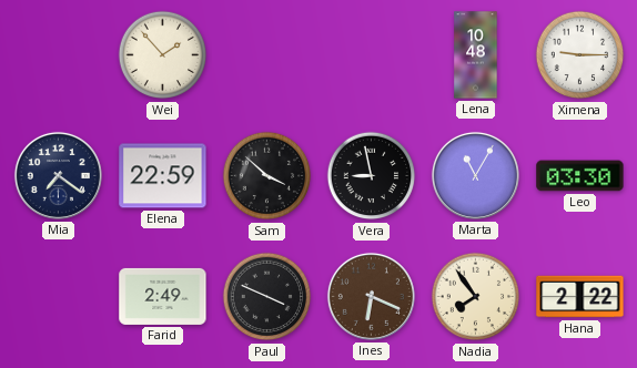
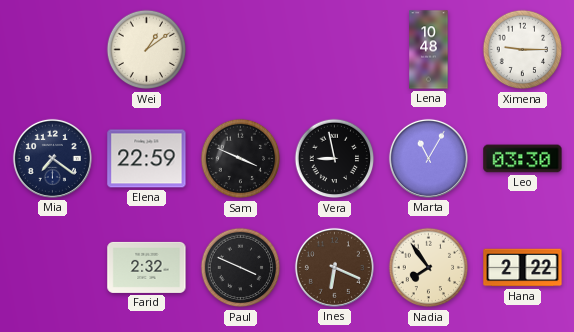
Wei: 1:53 -> 1:09 (147, 50)
Sam: 3:52 -> 3:49 (241, 159)
Farid: 2:49 -> 2:32 (147, 267)
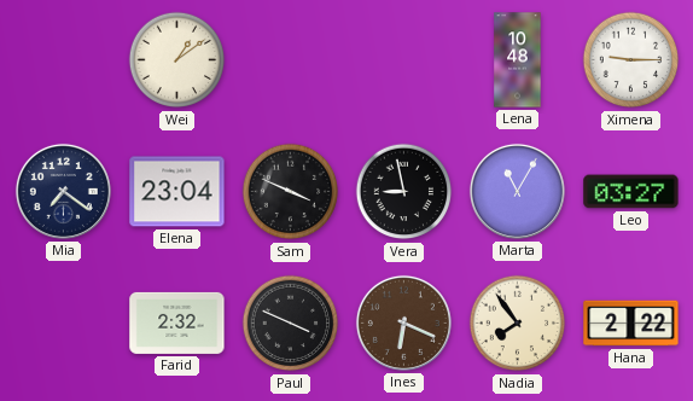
Elena: 22:59 -> 23:04 (177, 192)
Leo: 03:30 -> 03:27 (631, 192)
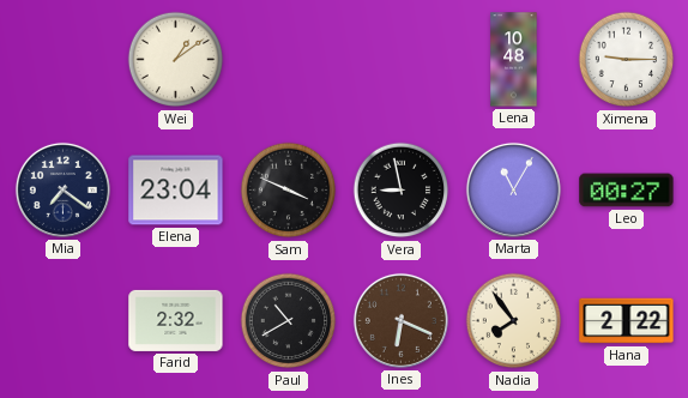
Leo: 03:27 -> 00:27 (627, 191)
Paul: 3:49 -> 10:40 (289, 321)
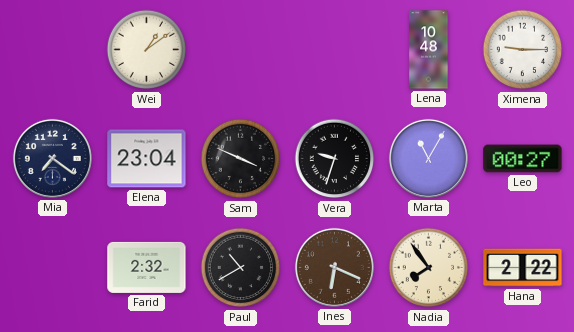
Vera: 8:58 -> 9:33 (335, 159)
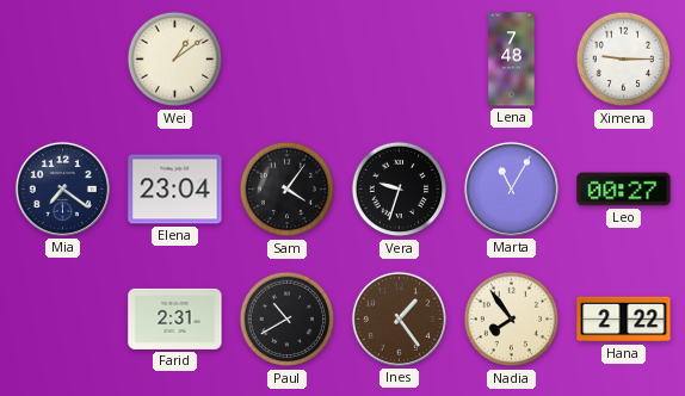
Lena: 10:48 -> 7:48 (512, 60)
Sam: 3:49 -> 4:06 (288, 190)
Farid: 2:32 -> 2:31 (175, 318)
Ines: 6:19 -> 1:24 (399, 318)
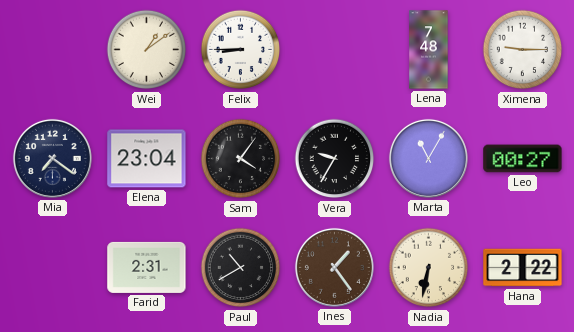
Felix: none -> 8:45 (241, 50)
Vera: 9:33 -> 9:35 (335, 159)
Nadia: 7:54 -> 6:32 (429, 268)
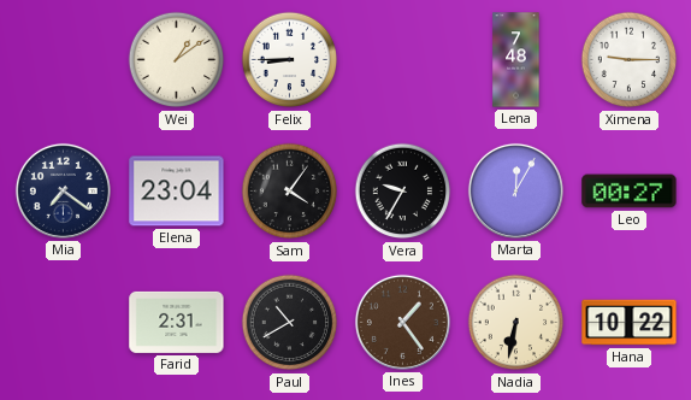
Marta: 11:05 -> 12:05 (515, 190)
Hana: 2:22 -> 10:22 (630, 323)
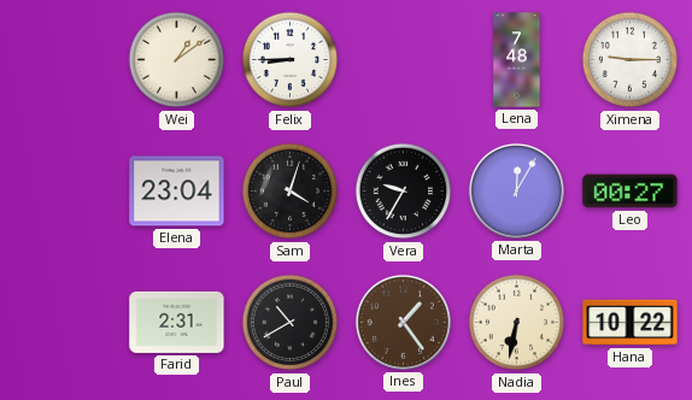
Mia: 7:21 -> none (63, 190)
Sam: 4:06 -> 4:03 (291, 192)
